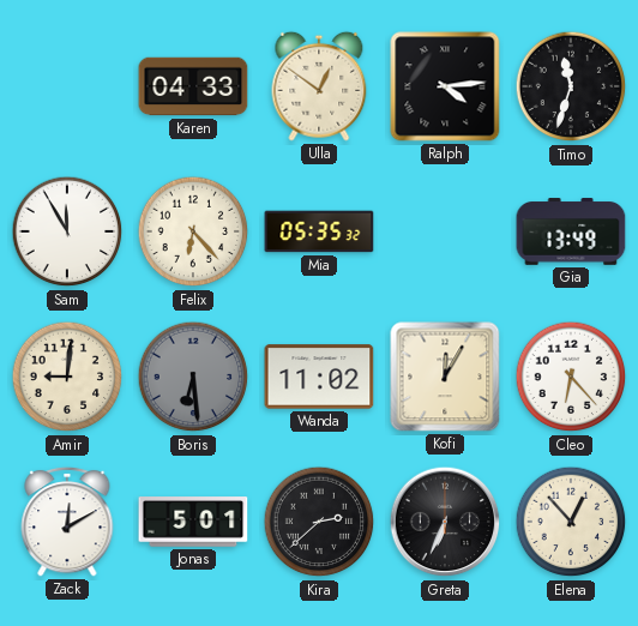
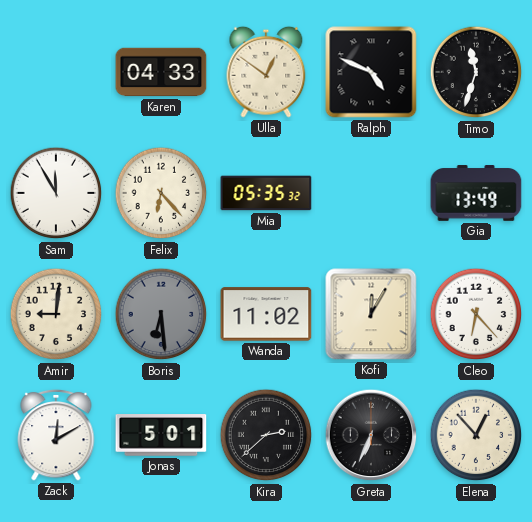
Ralph: 4:14 -> 4:49 (371, 72)
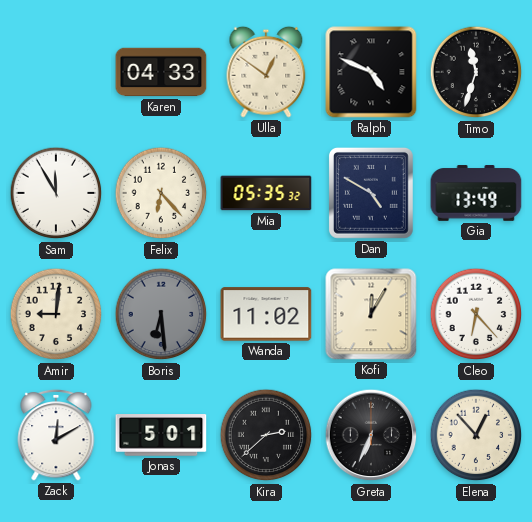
Dan: none -> 4:50 (371, 193)
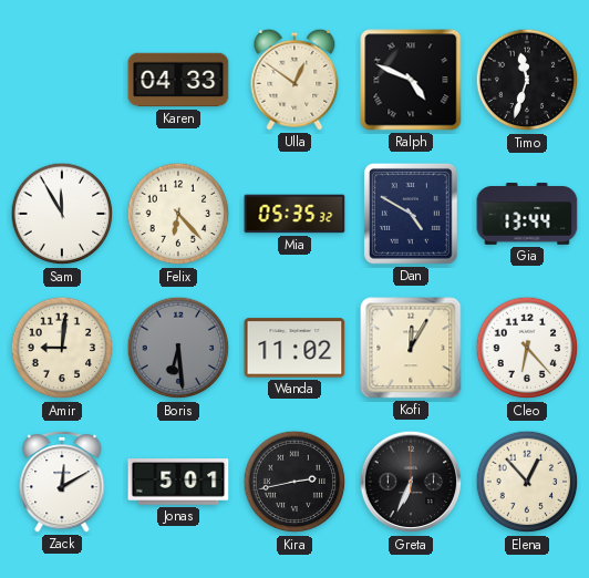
Gia: 13:49 -> 13:44 (527, 214)
Kira: 2:38 -> 2:43 (294, 482)
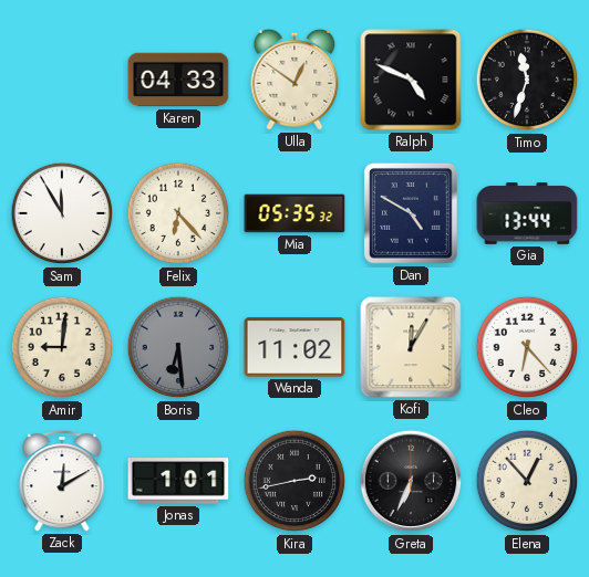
Jonas: 5:01 -> 1:01 (178, 481)
